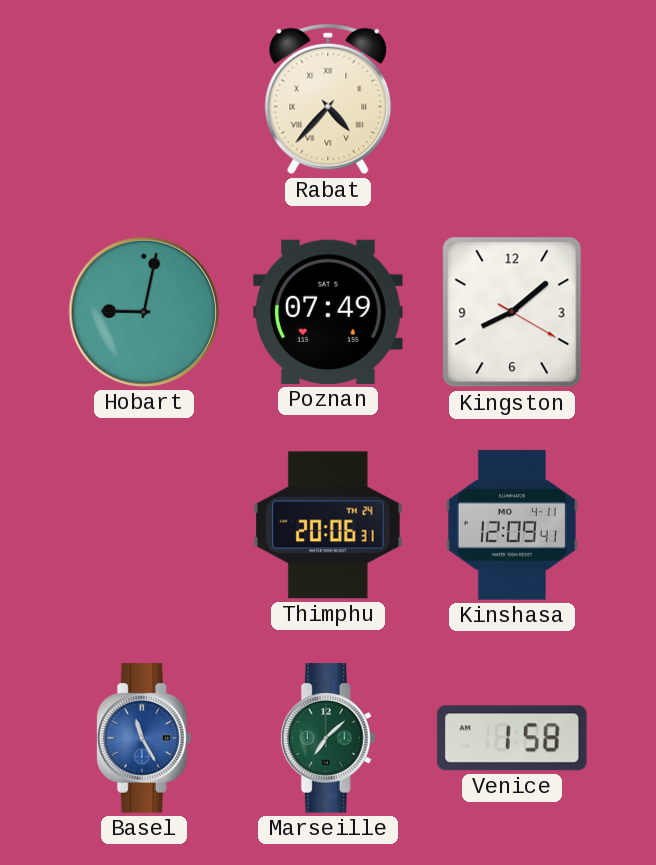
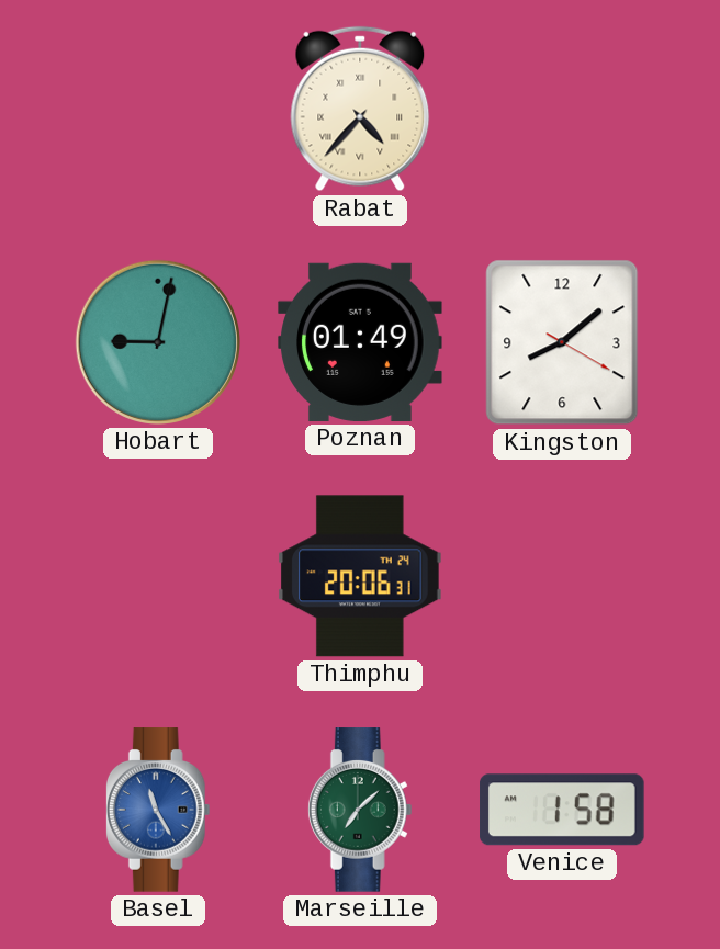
Poznan: 07:49 -> 01:49 (360, 342)
Kinshasa: 12:09 -> none (512, 525)
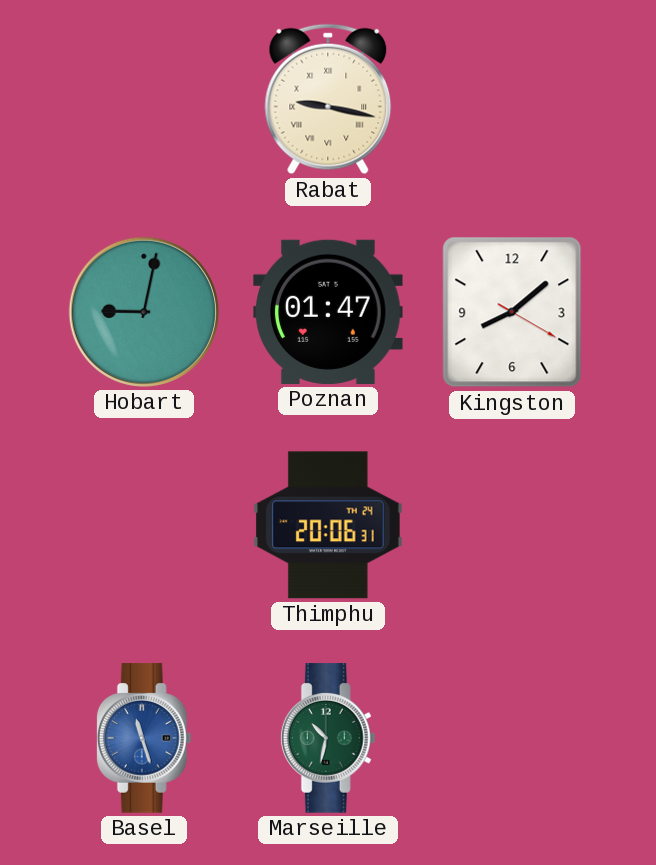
Rabat: 4:37 -> 9:17 (328, 99)
Poznan: 01:49 -> 01:47 (328, 312)
Basel: 11:25 -> 11:27 (144, 738)
Marseille: 7:08 -> 10:32 (328, 738)
Venice: 1:58 -> none (563, 810)
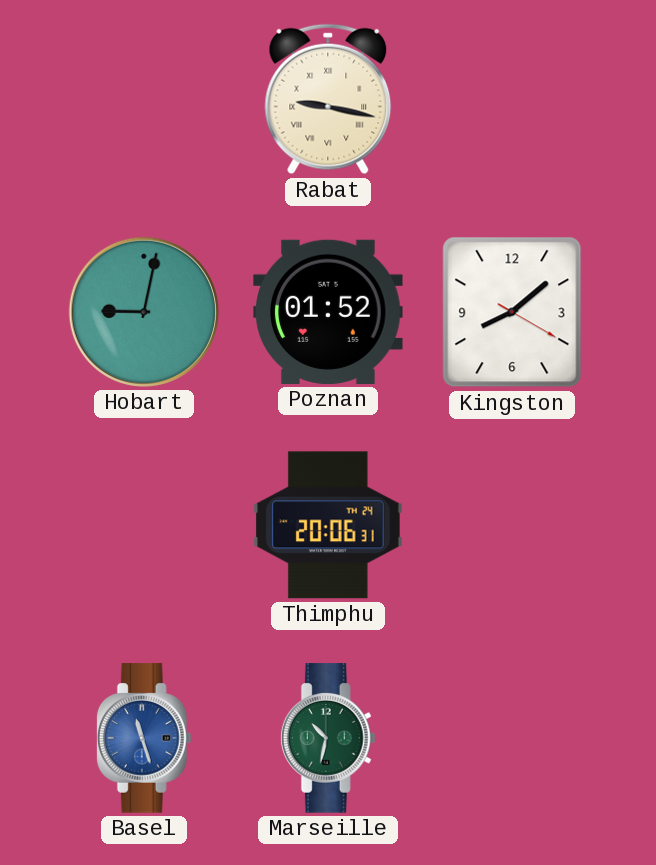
Poznan: 01:47 -> 01:52 (328, 312)
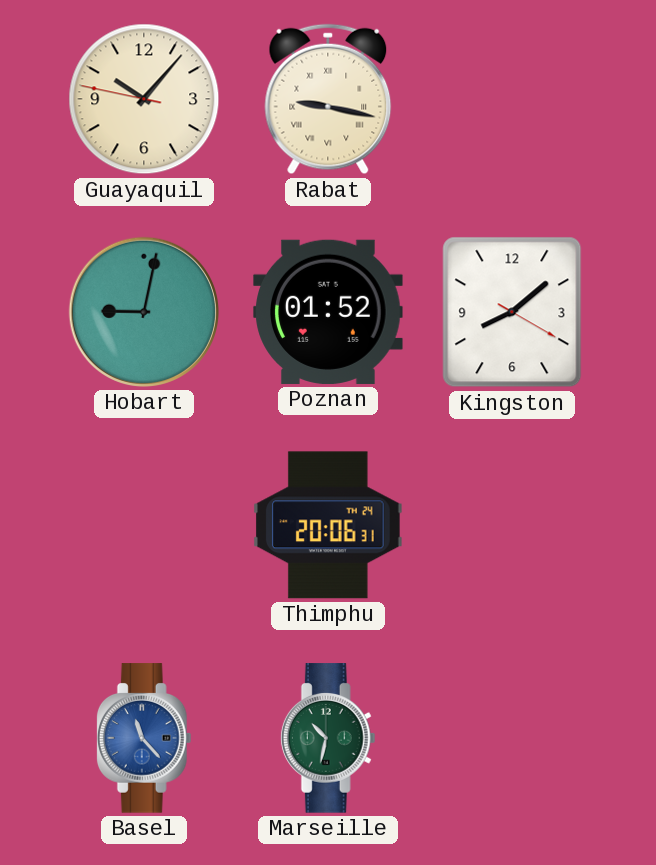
Guayaquil: none -> 10:06 (144, 99)
Basel: 11:27 -> 11:23 (144, 738)
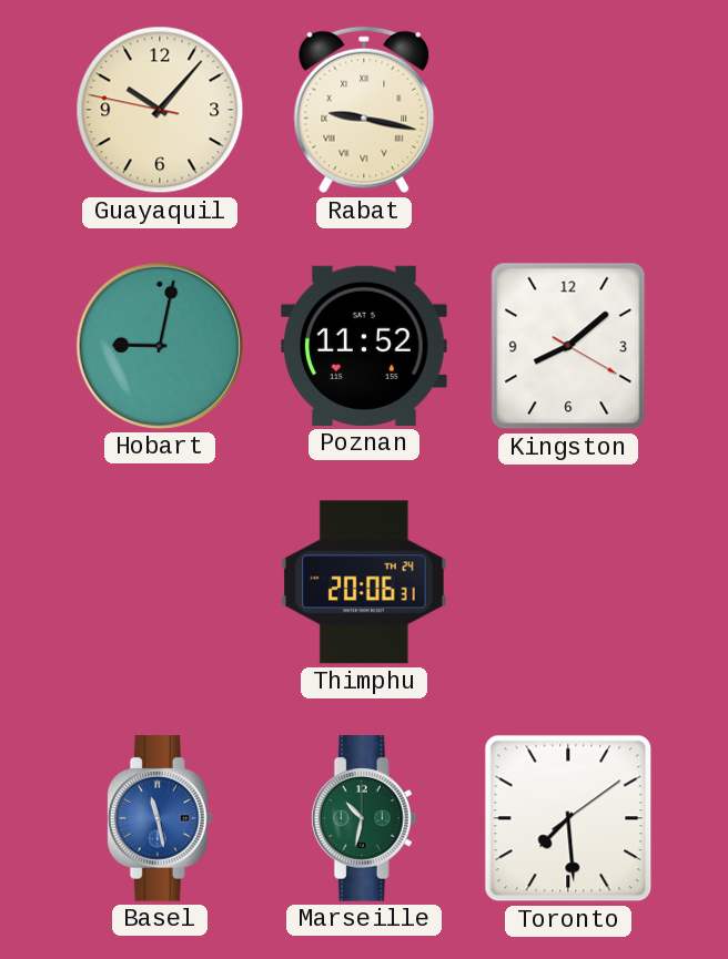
Poznan: 01:52 -> 11:52 (364, 346)
Basel: 11:23 -> 11:28 (160, 818)
Toronto: none -> 7:29 (568, 818)
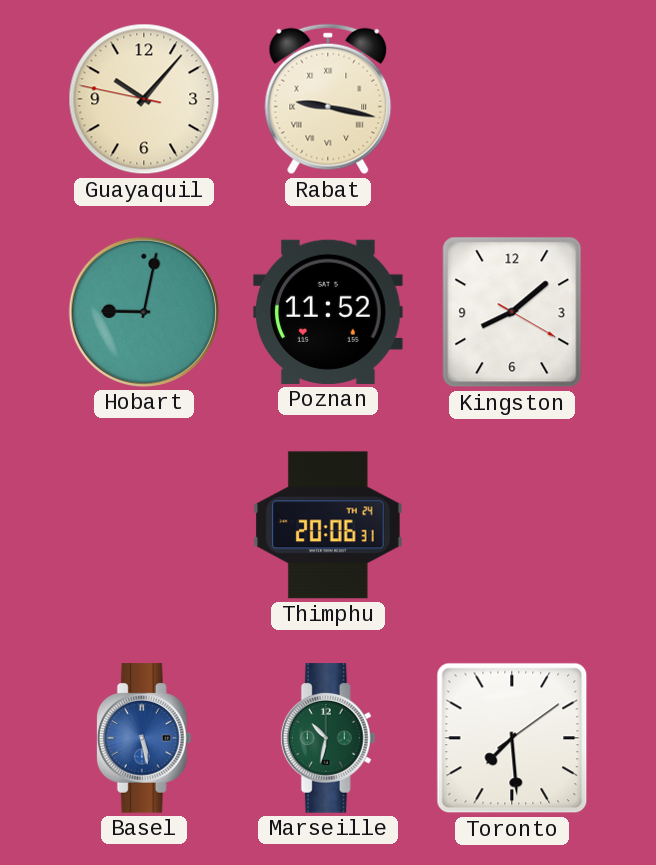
Basel: 11:28 -> 5:28 (144, 738)
